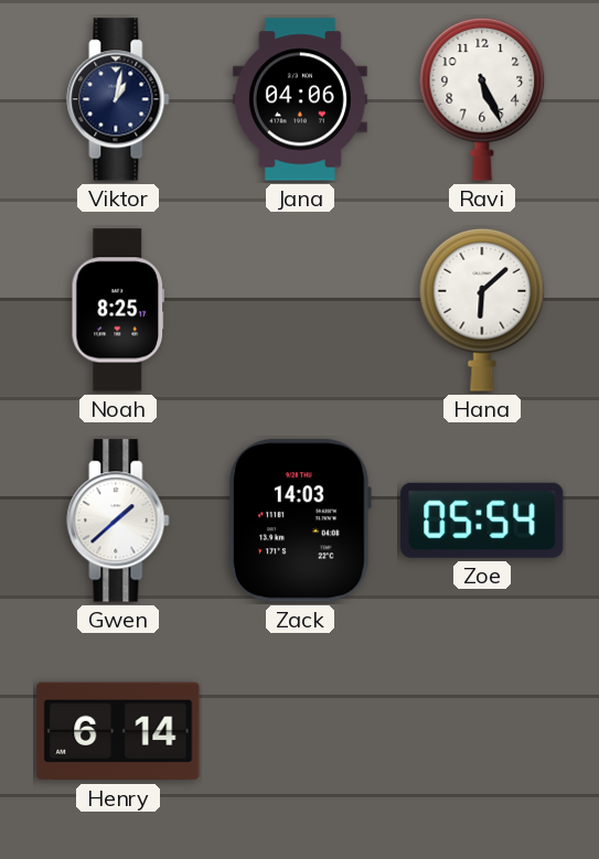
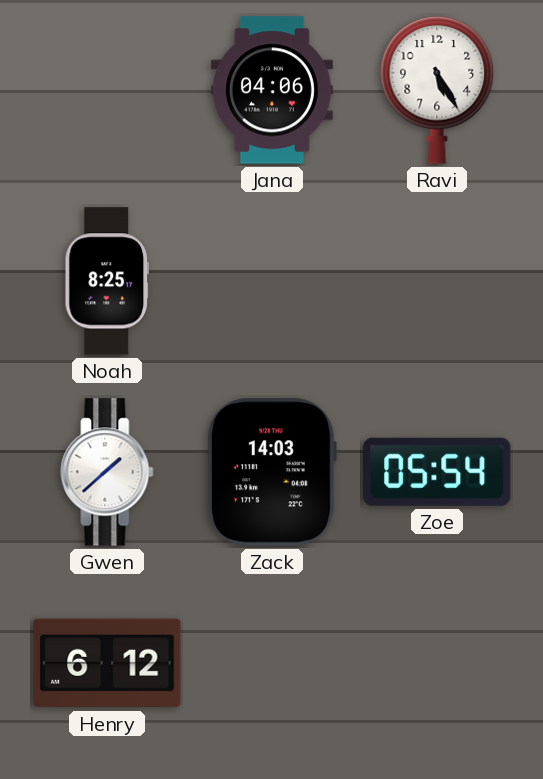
Viktor: 1:02 -> none (118, 99)
Ravi: 5:26 -> 5:25 (437, 90)
Hana: 6:08 -> none (482, 310)
Henry: 6:14 -> 6:12 (107, 663)
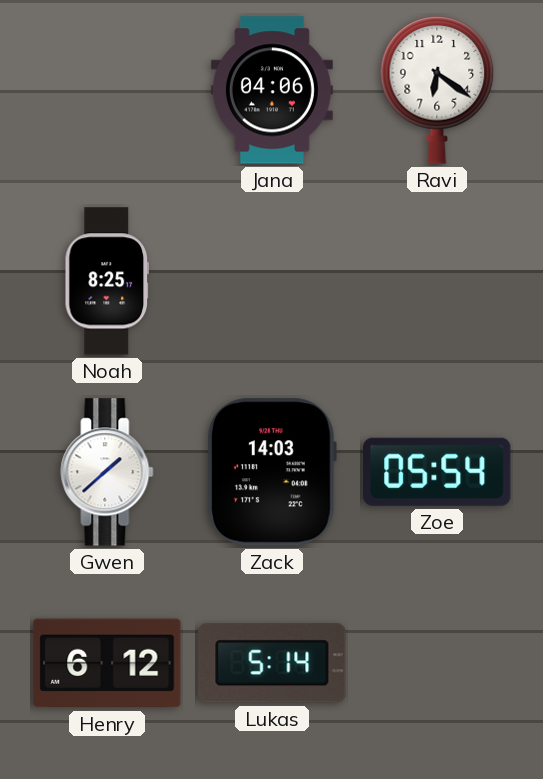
Ravi: 5:25 -> 6:21 (437, 90)
Lukas: none -> 5:14 (272, 663)
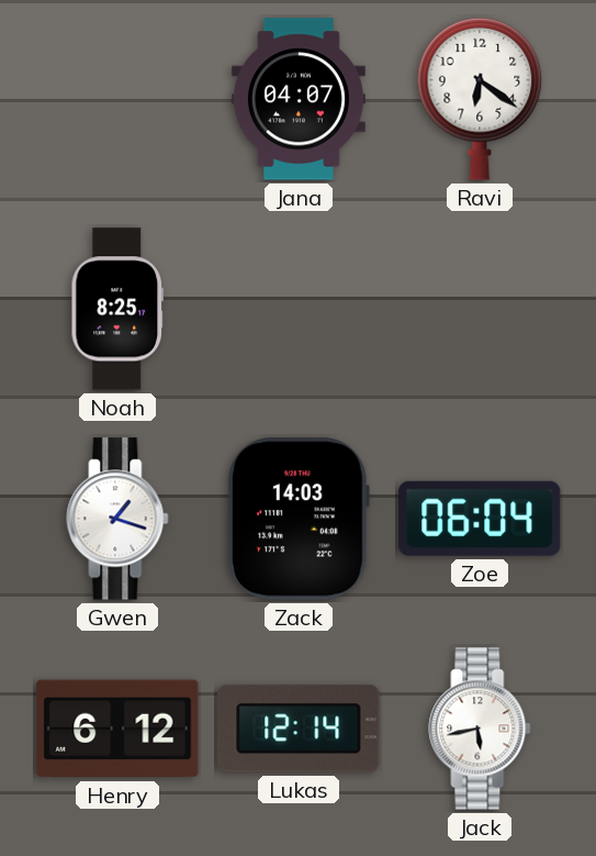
Jana: 04:06 -> 04:07 (299, 99)
Gwen: 1:38 -> 1:18 (117, 519)
Zoe: 05:54 -> 06:04 (480, 519)
Lukas: 5:14 -> 12:14 (299, 729)
Jack: none -> 5:43 (480, 729)
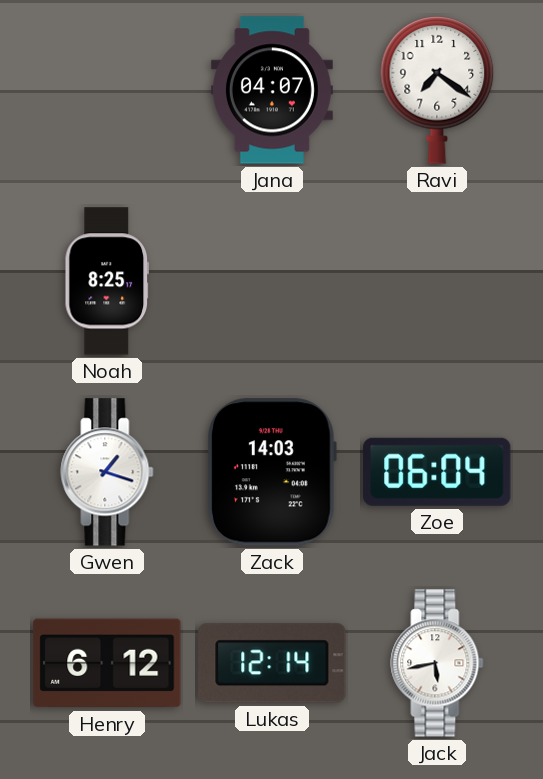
Ravi: 6:21 -> 7:21 (437, 90)
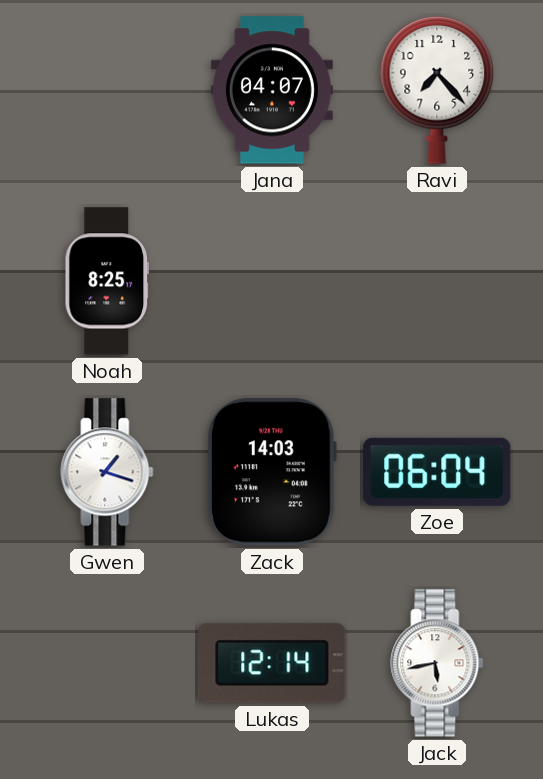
Ravi: 7:21 -> 7:23 (437, 90)
Henry: 6:12 -> none (107, 663)
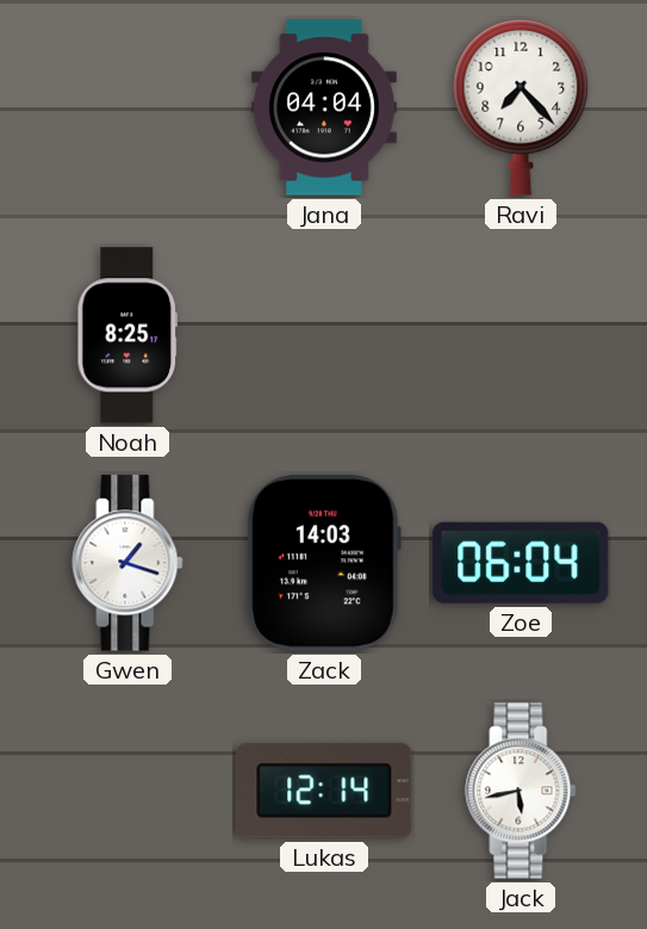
Jana: 04:07 -> 04:04 (324, 107)
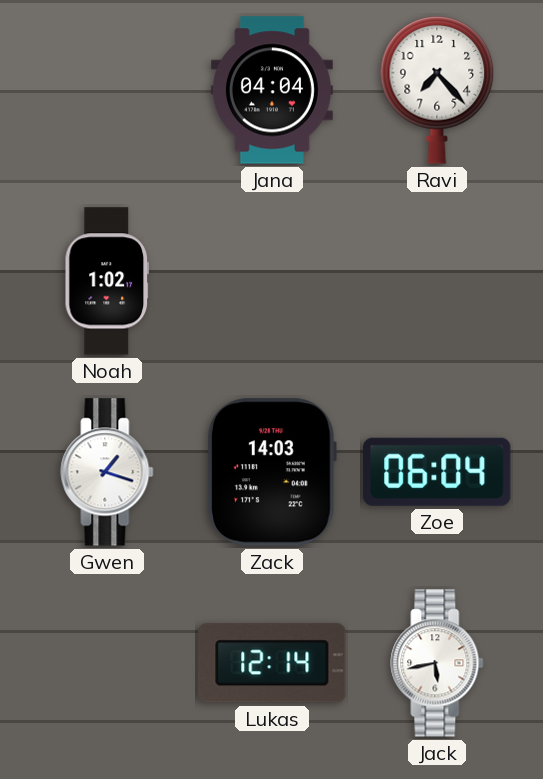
Noah: 8:25 -> 1:02 (106, 281)
